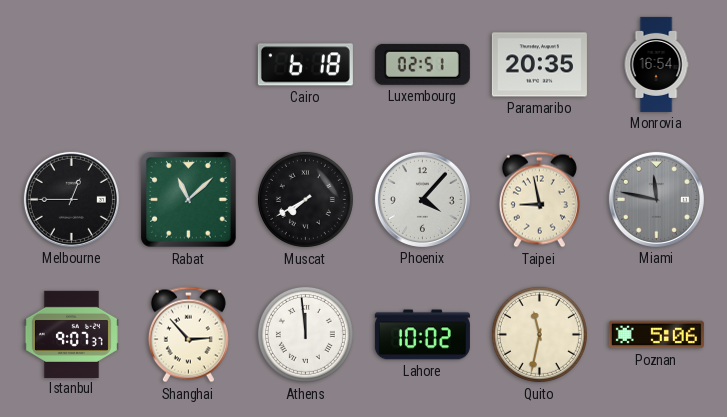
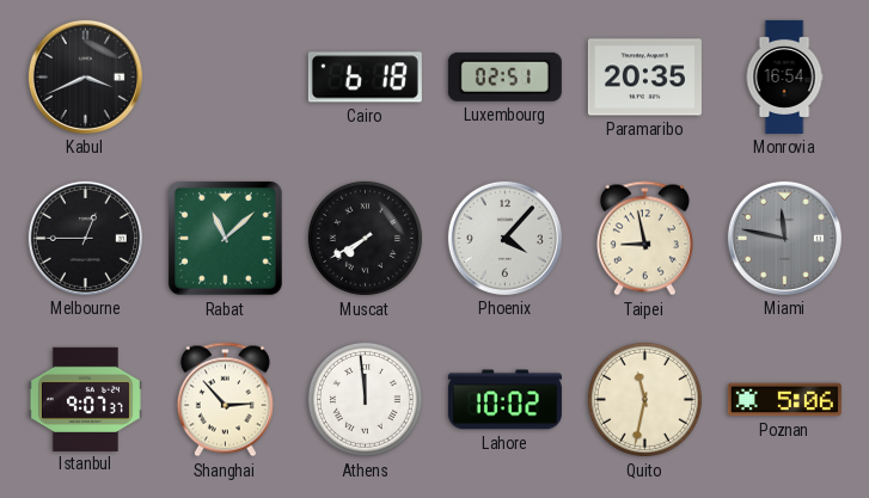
Kabul: none -> 3:41 (85, 76)
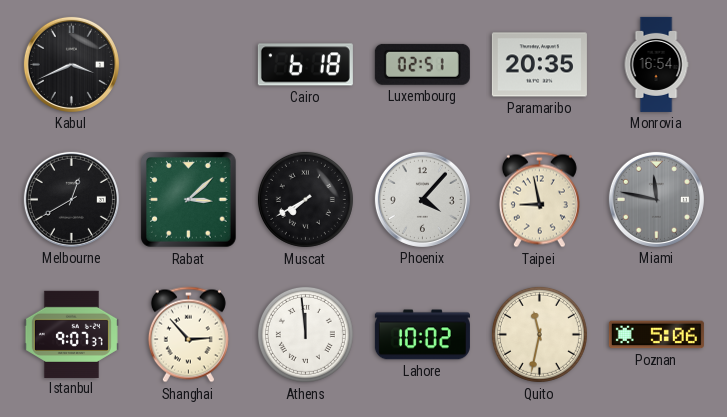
Melbourne: 12:45 -> 12:40 (71, 199)
Rabat: 11:08 -> 3:08 (189, 200)
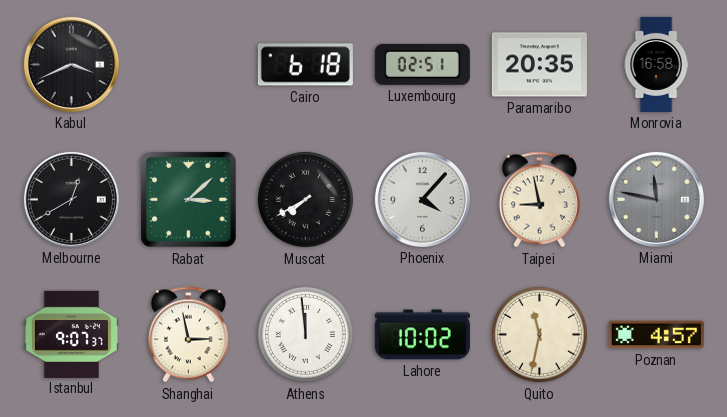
Monrovia: 16:54 -> 16:58 (656, 64)
Shanghai: 2:53 -> 2:58 (188, 335)
Poznan: 5:06 -> 4:57 (656, 335)
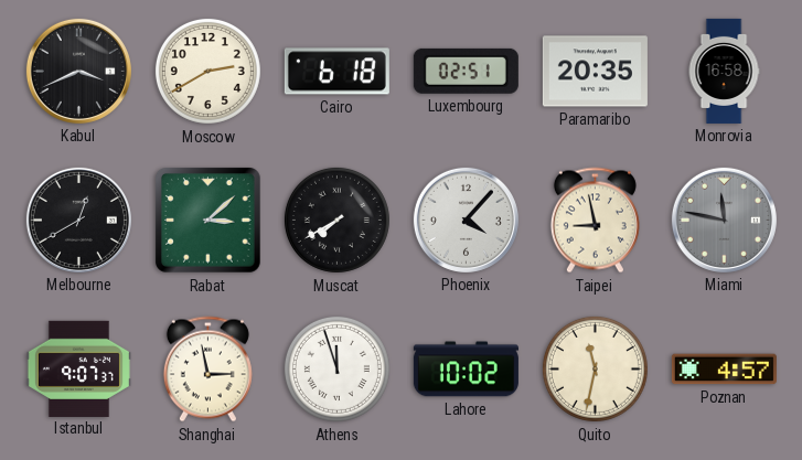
Moscow: none -> 2:40 (207, 71)
Athens: 11:59 -> 11:57 (336, 368)
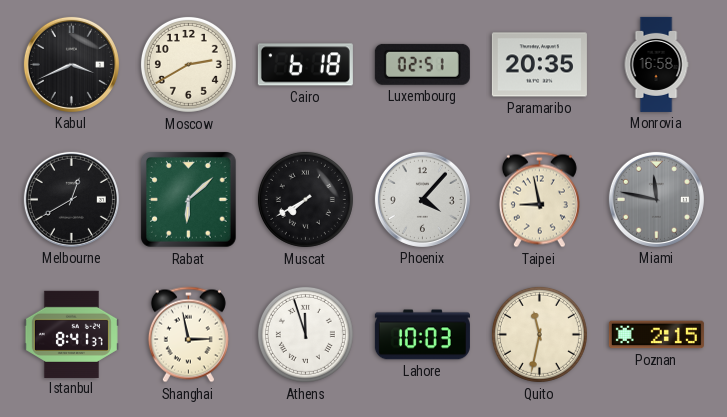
Rabat: 3:08 -> 6:08 (189, 200)
Istanbul: 9:07 -> 8:41 (71, 334)
Lahore: 10:02 -> 10:03 (422, 335)
Poznan: 4:57 -> 2:15 (656, 335)
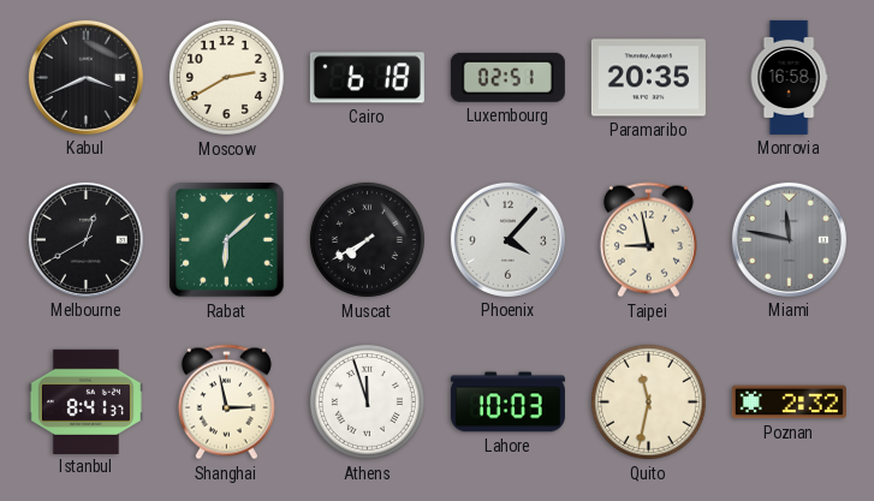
Poznan: 2:15 -> 2:32 (789, 402)
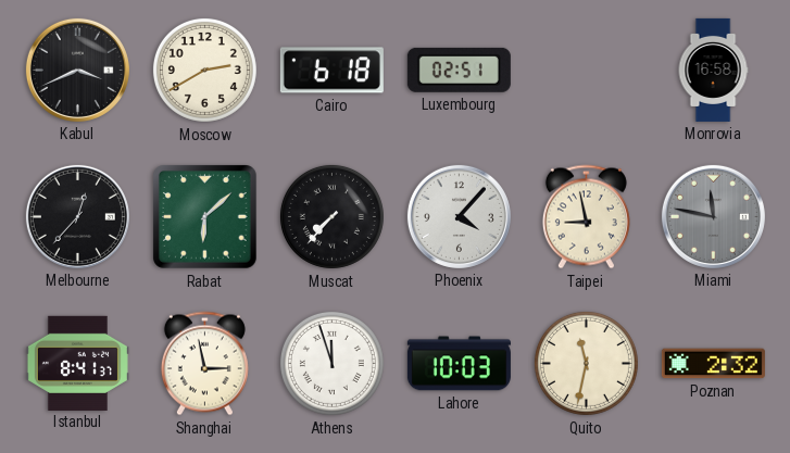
Paramaribo: 20:35 -> none (648, 78)
Melbourne: 12:40 -> 12:37 (77, 216)
Muscat: 7:40 -> 7:37 (331, 216)
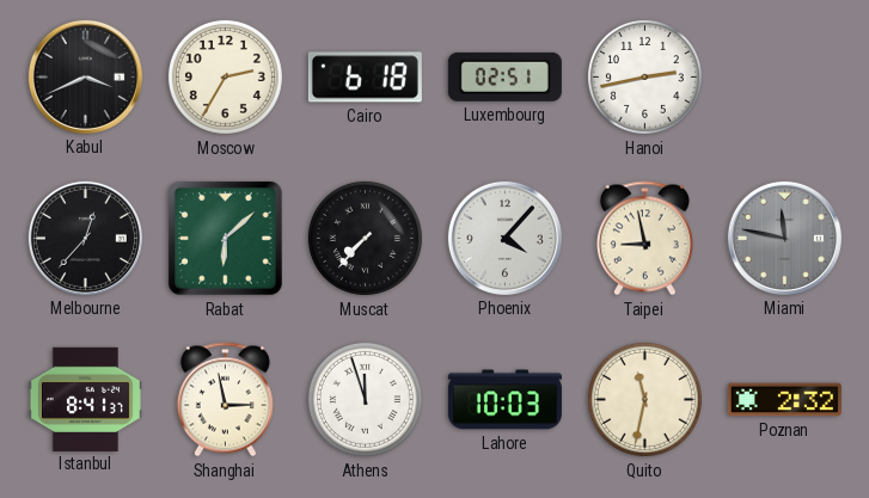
Moscow: 2:40 -> 2:35 (225, 76)
Hanoi: none -> 2:43 (644, 76)
Monrovia: 16:58 -> none (713, 70)
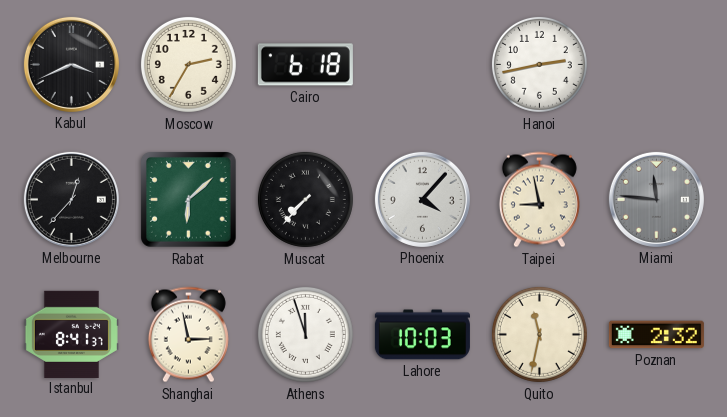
Luxembourg: 02:51 -> none (504, 76)
Miami: 11:47 -> 11:46 (656, 199)
